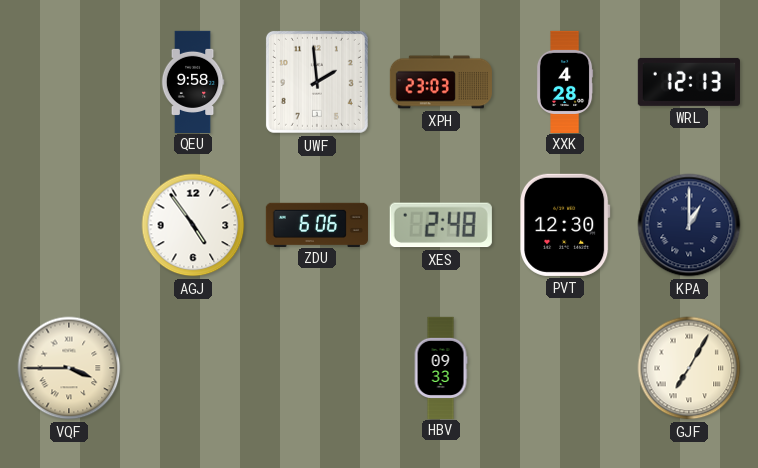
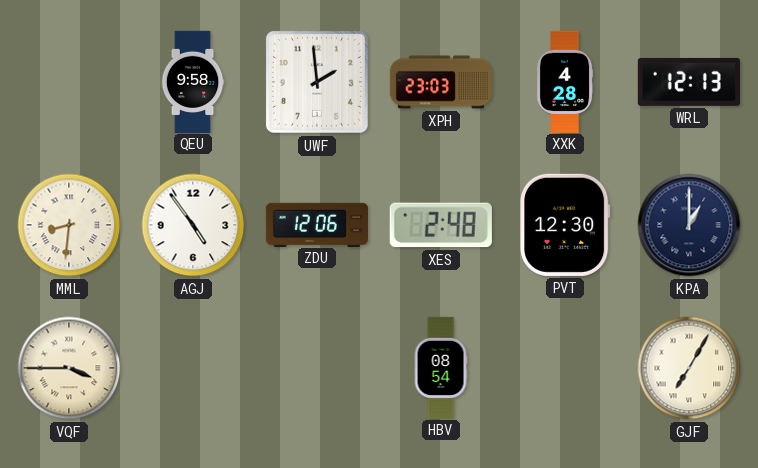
MML: none -> 8:31 (69, 225)
ZDU: 6:06 -> 12:06 (317, 224)
HBV: 09:33 -> 08:54 (441, 367)
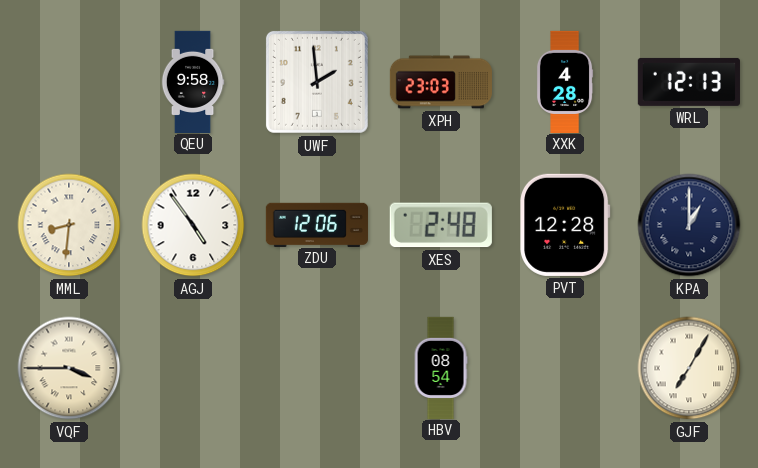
PVT: 12:30 -> 12:28 (565, 225)
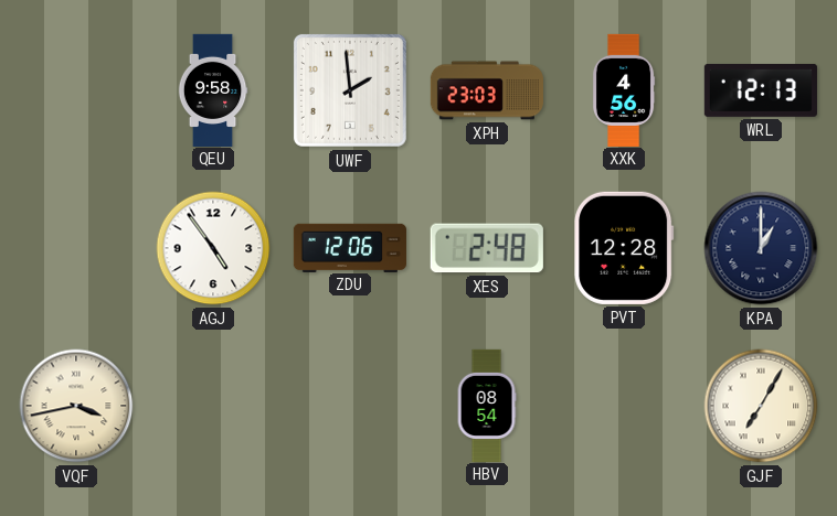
XXK: 4:28 -> 4:56 (624, 89)
MML: 8:31 -> none (69, 225)
VQF: 3:45 -> 3:43 (76, 406)
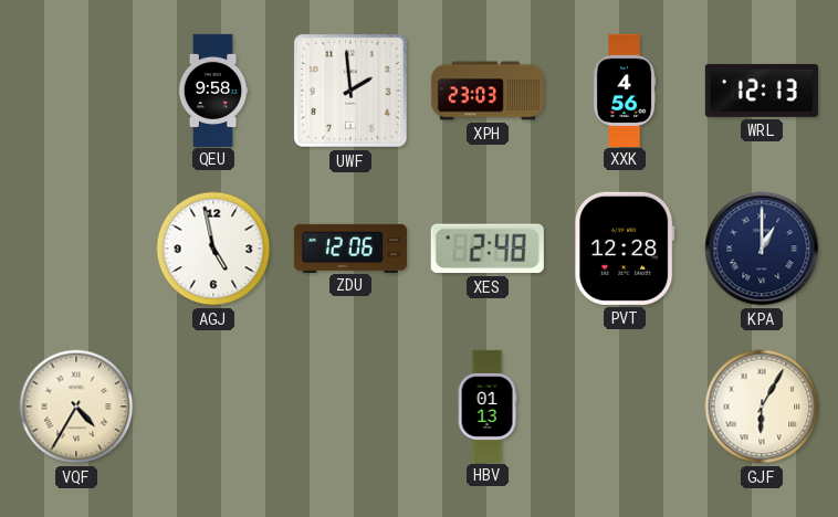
AGJ: 4:54 -> 4:58 (213, 249)
VQF: 3:43 -> 4:35 (76, 407)
HBV: 08:54 -> 01:13 (488, 405)
GJF: 7:05 -> 6:05 (762, 407)
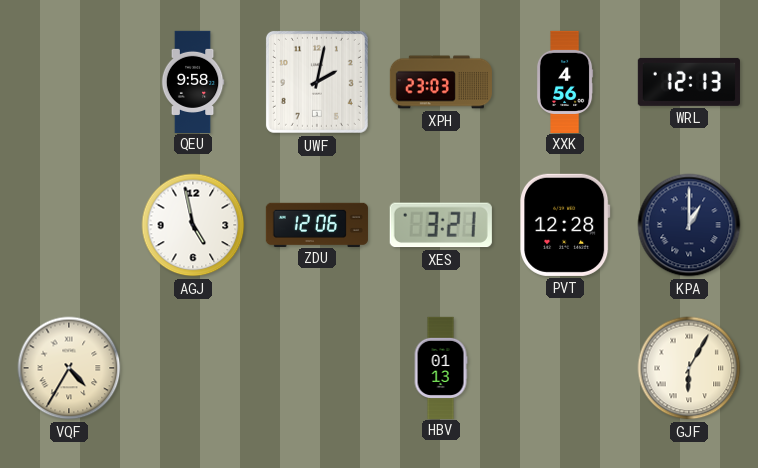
UWF: 1:59 -> 2:02 (317, 82)
XES: 2:48 -> 3:21 (441, 225)
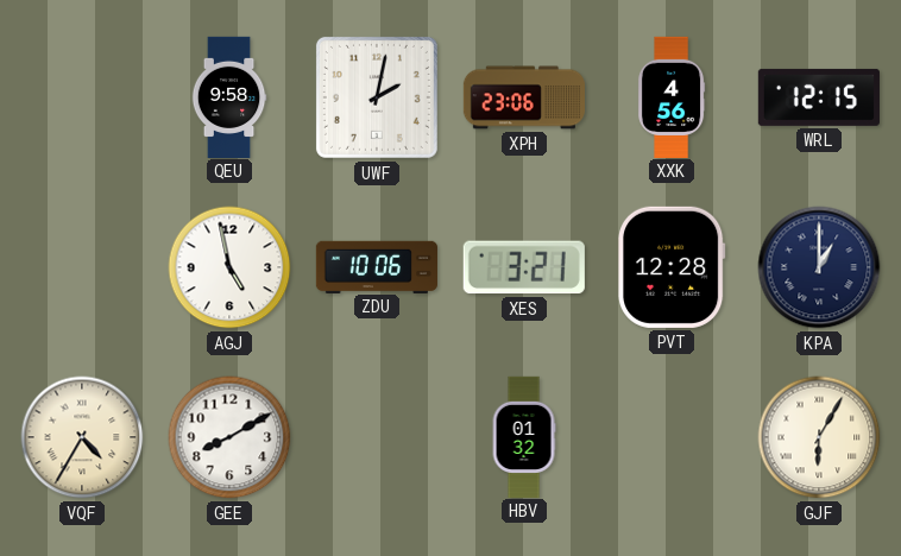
XPH: 23:03 -> 23:06 (524, 97)
WRL: 12:13 -> 12:15 (819, 97)
ZDU: 12:06 -> 10:06 (377, 266)
GEE: none -> 8:10 (229, 437)
HBV: 01:13 -> 01:32 (524, 436)
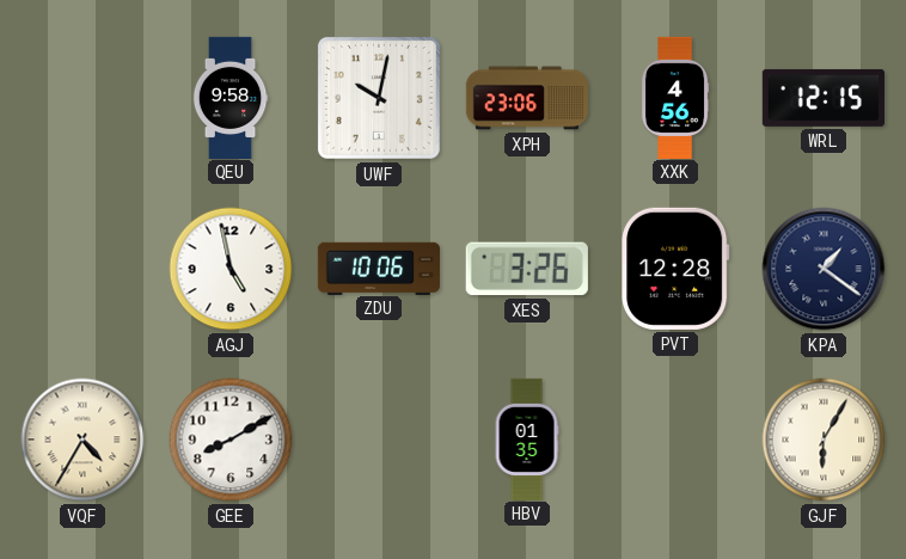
UWF: 2:02 -> 10:02 (379, 98)
XES: 3:21 -> 3:26 (527, 269)
KPA: 1:00 -> 1:21 (824, 269)
HBV: 01:32 -> 01:35 (527, 438)
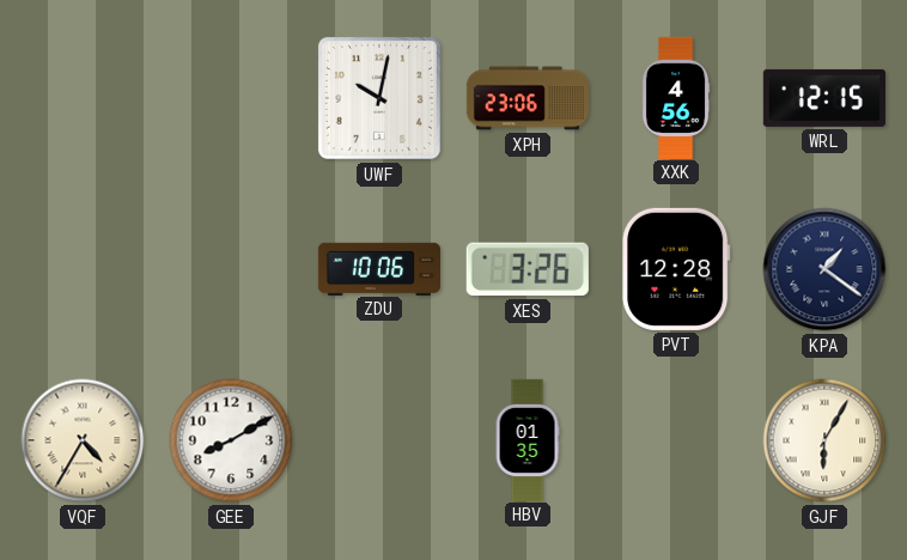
QEU: 9:58 -> none (231, 97)
AGJ: 4:58 -> none (231, 269)
